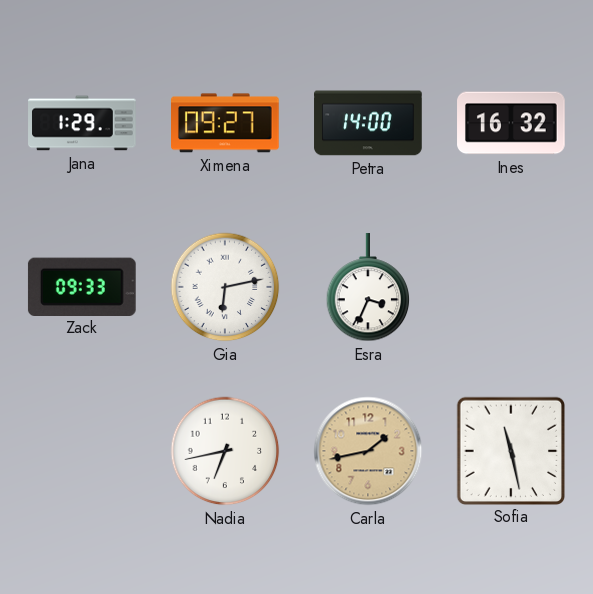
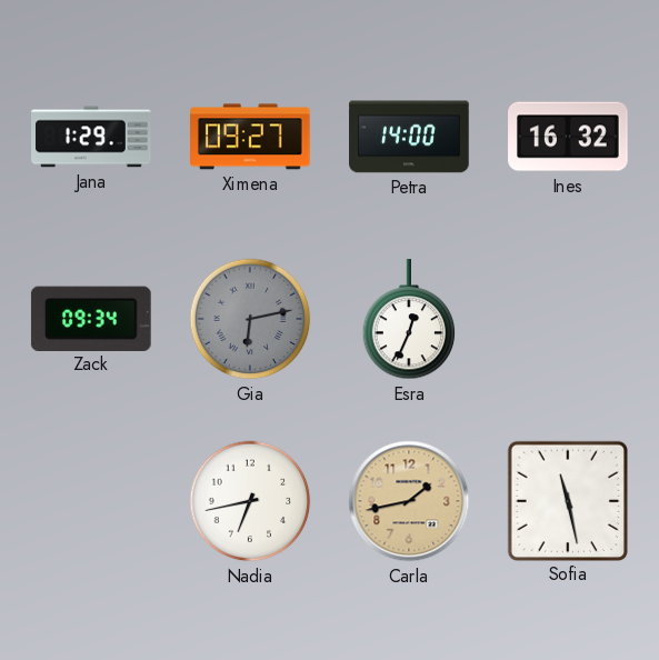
Zack: 09:33 -> 09:34 (91, 318)
Gia dial: white -> grey (250, 319)
Esra: 3:34 -> 12:34 (409, 320)
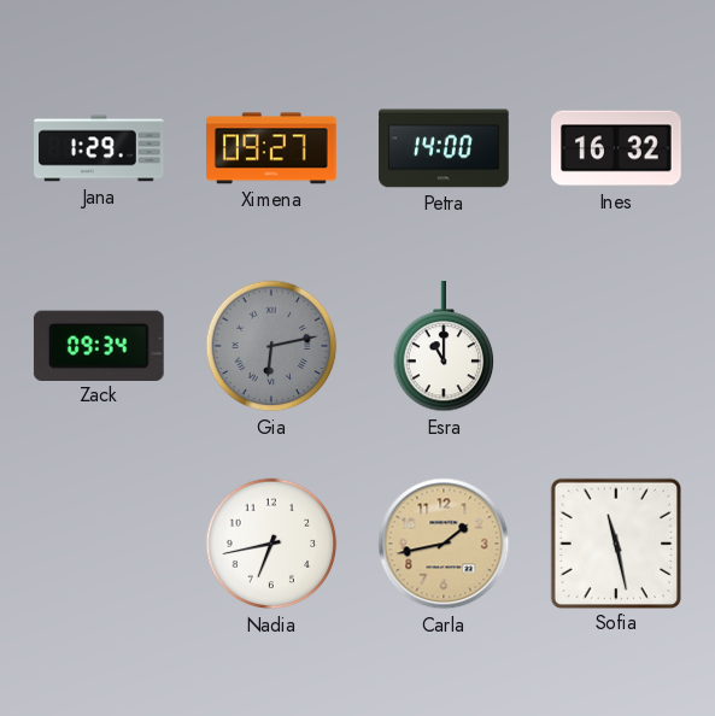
Esra: 12:34 -> 11:00 (444, 347)
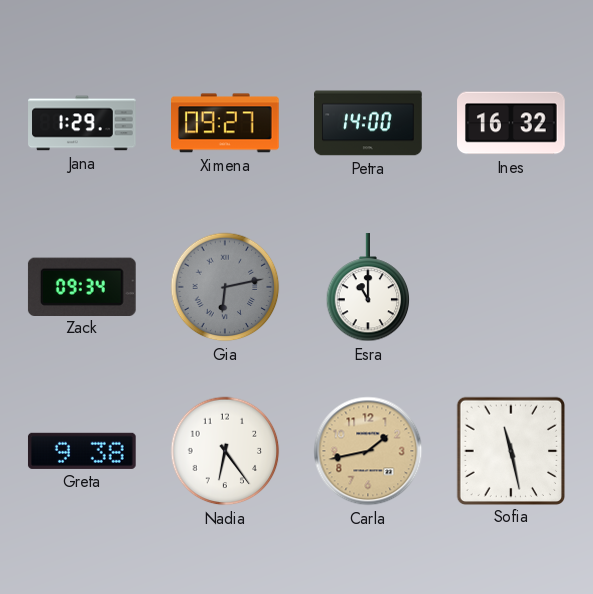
Greta: none -> 9:38 (82, 451)
Nadia: 6:43 -> 6:24 (225, 451)
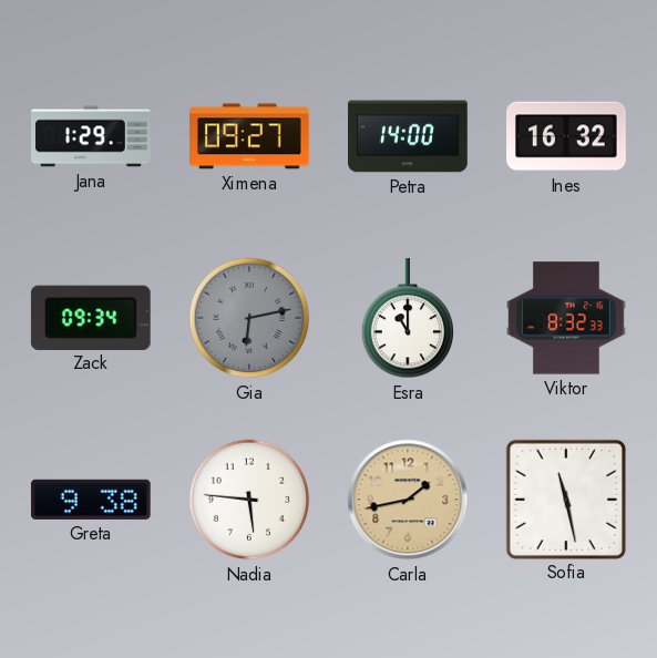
Viktor: none -> 8:32 (566, 318)
Nadia: 6:24 -> 5:46 (249, 500)
